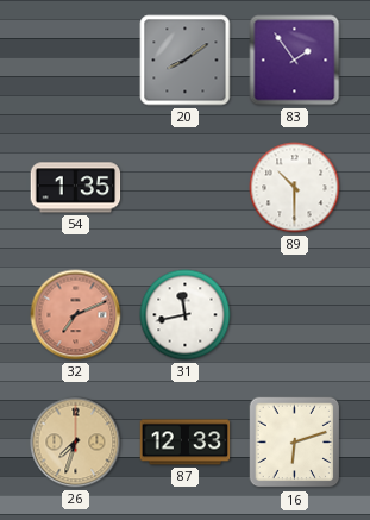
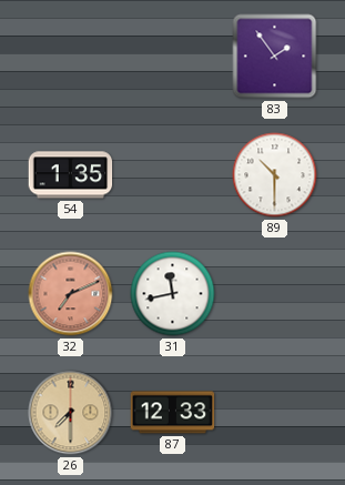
20: 8:09 -> none (186, 61)
26: 7:33 -> 7:30 (71, 413)
16: 6:12 -> none (295, 443)
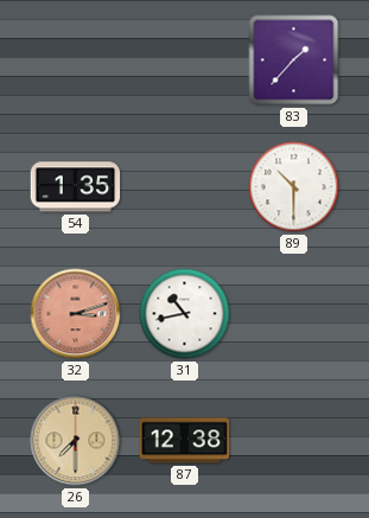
83: 1:54 -> 1:37 (294, 60)
32: 7:11 -> 3:12 (76, 314)
31: 11:43 -> 10:43 (185, 314)
87: 12:33 -> 12:38 (185, 441)
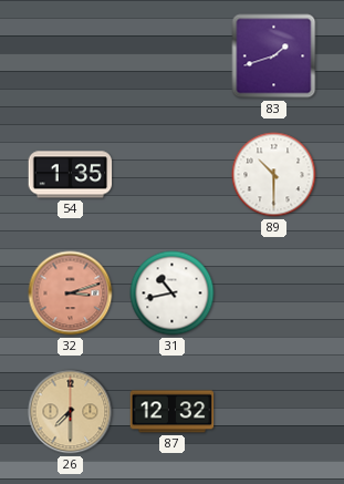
83: 1:37 -> 1:42 (274, 56)
87: 12:38 -> 12:32 (173, 412)
